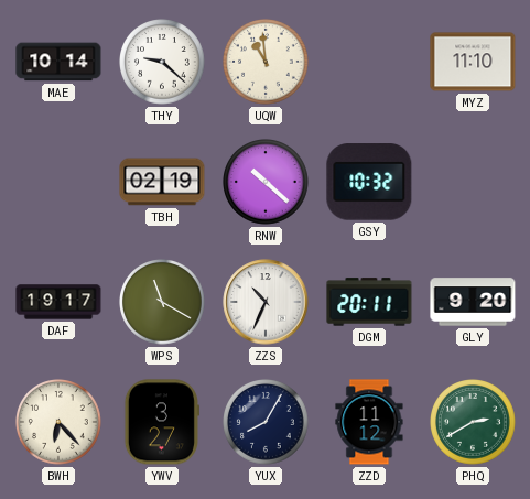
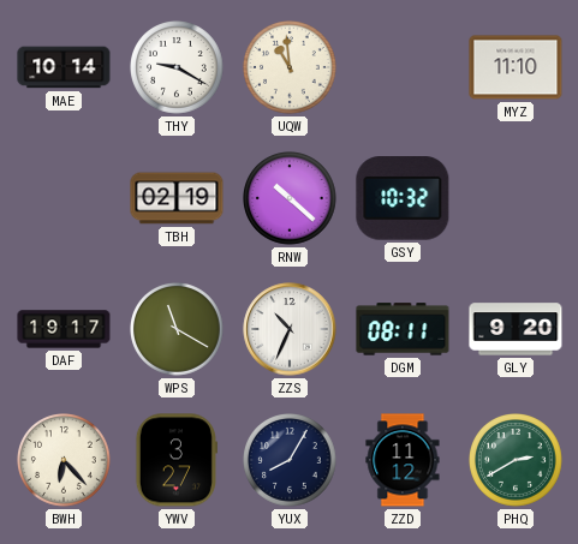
THY: 9:22 -> 9:20 (178, 68)
DGM: 20:11 -> 08:11 (403, 329)
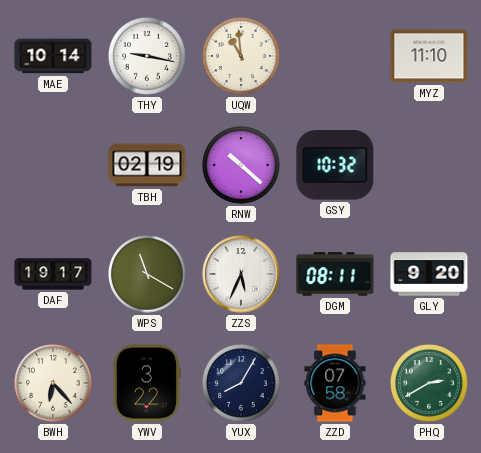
THY: 9:20 -> 9:17 (148, 57)
ZZS: 10:34 -> 5:34 (241, 274)
YWV: 3:27 -> 3:22 (147, 383)
ZZD: 11:12 -> 07:58 (335, 383)
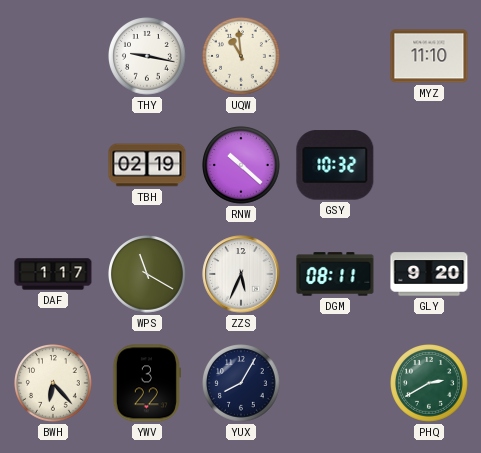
MAE: 10:14 -> none (53, 56)
DAF: 19:17 -> 1:17 (53, 274)
ZZD: 07:58 -> none (335, 383)
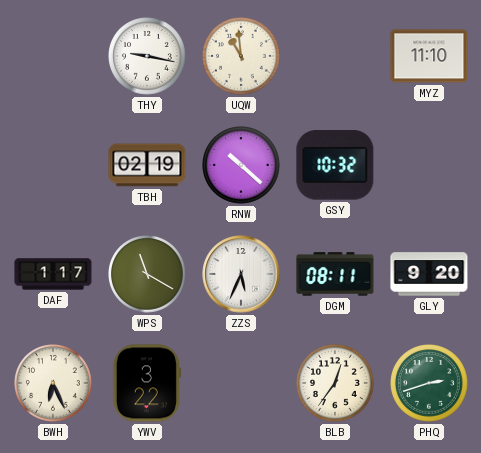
BWH: 6:23 -> 6:26 (54, 384)
YUX: 8:05 -> none (242, 384)
BLB: none -> 12:36 (336, 384)
PHQ: 2:40 -> 2:42 (430, 384)
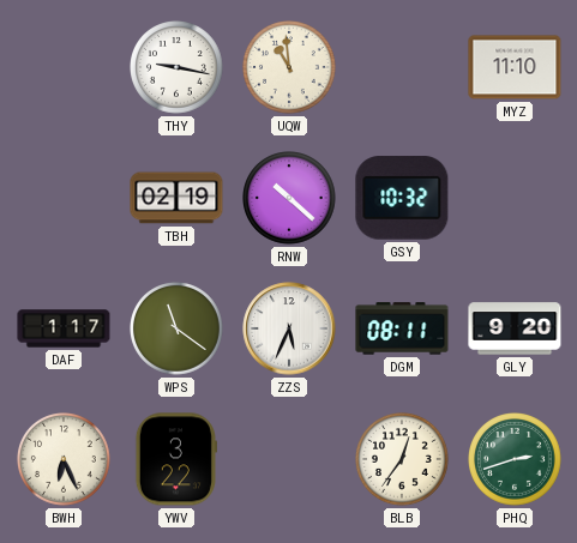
WPS: 11:20 -> 11:21 (178, 330)
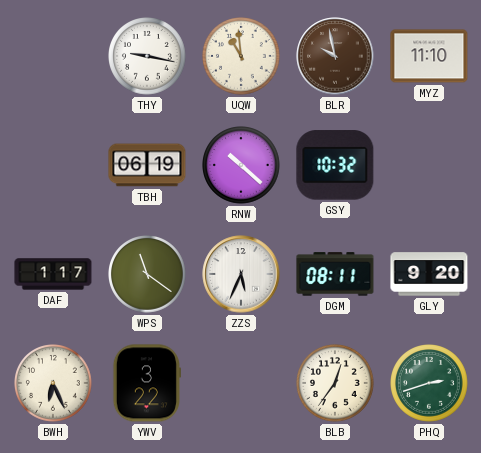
BLR: none -> 9:58 (335, 56)
TBH: 02:19 -> 06:19 (147, 165)
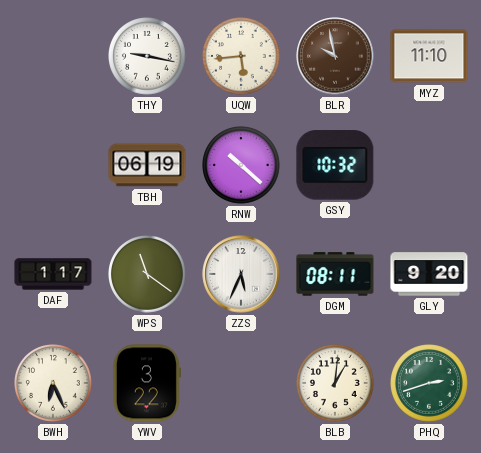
UQW: 10:59 -> 5:44 (242, 57)
BLB: 12:36 -> 1:01 (336, 384)
